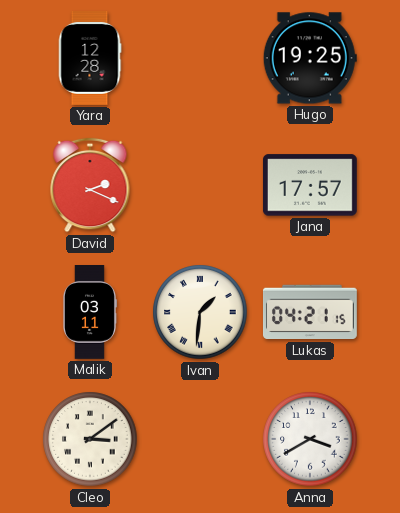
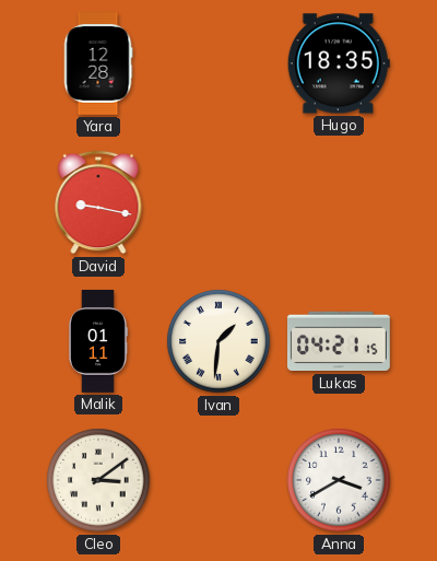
Hugo: 19:25 -> 18:35 (339, 63)
David: 2:19 -> 9:17 (98, 202)
Jana: 17:57 -> none (310, 185)
Malik: 03:11 -> 01:11 (97, 342)
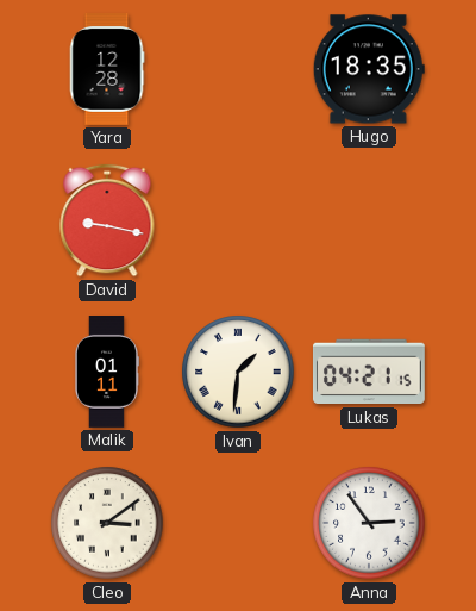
Anna: 3:40 -> 2:54 (369, 523)
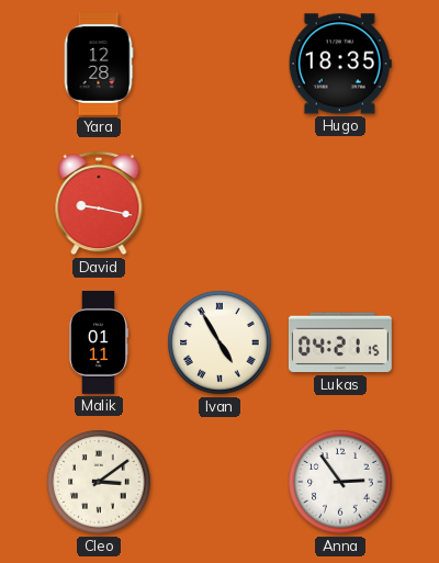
Ivan: 1:31 -> 4:55 (219, 342)
